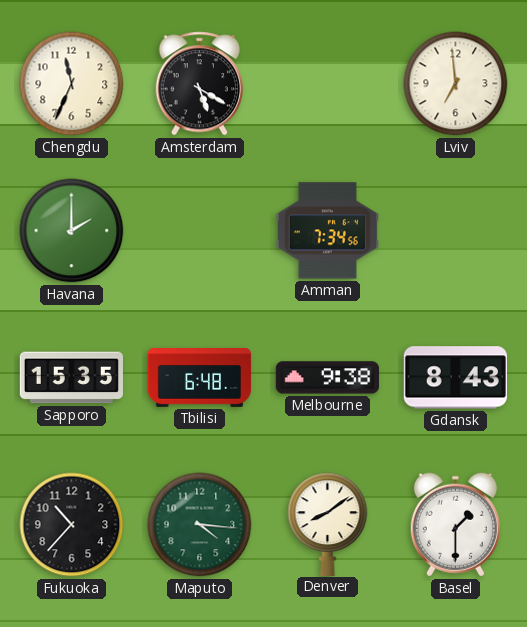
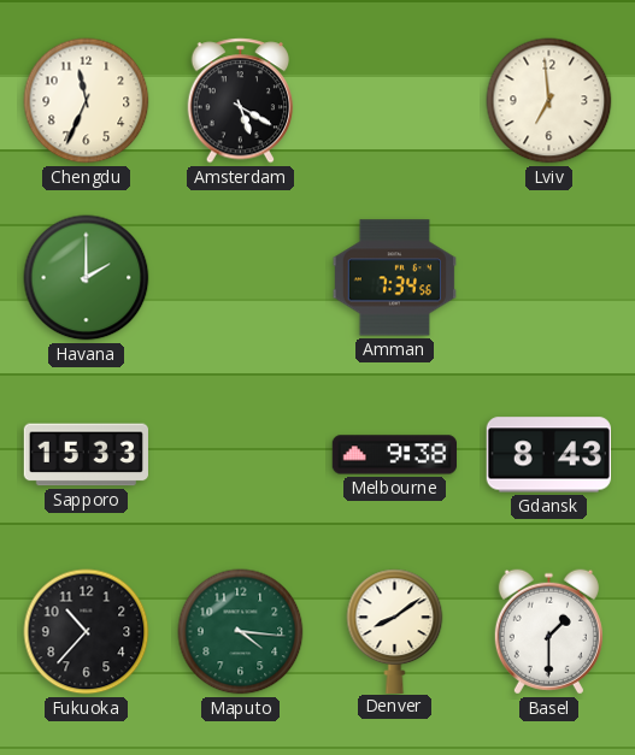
Sapporo: 15:35 -> 15:33 (86, 455)
Tbilisi: 6:48 -> none (200, 378)
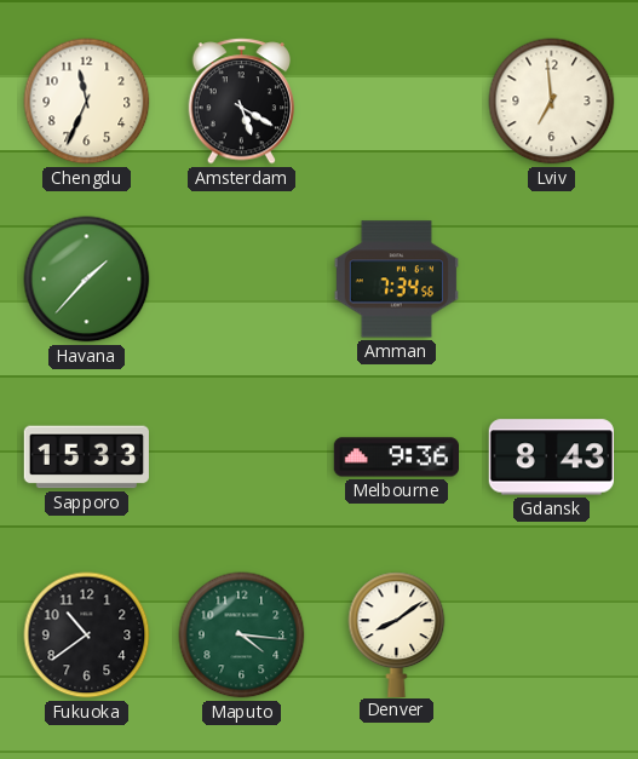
Havana: 2:00 -> 1:37 (87, 280)
Melbourne: 9:38 -> 9:36 (396, 458)
Fukuoka: 10:37 -> 10:39 (87, 636)
Basel: 1:30 -> none (548, 632)
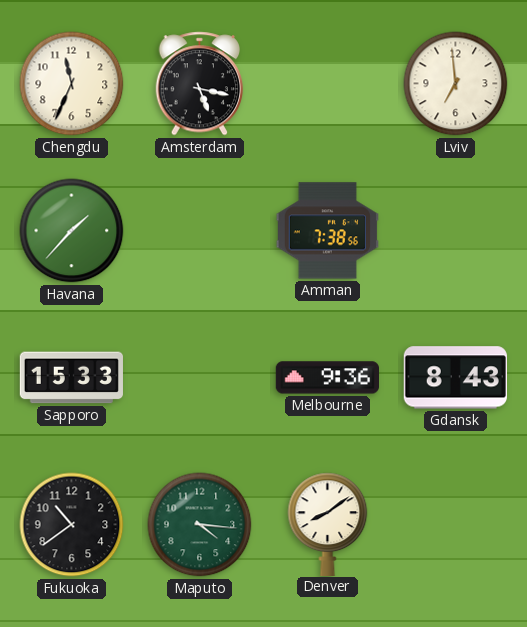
Amsterdam: 5:20 -> 5:17 (200, 84)
Amman: 7:34 -> 7:38 (327, 231)
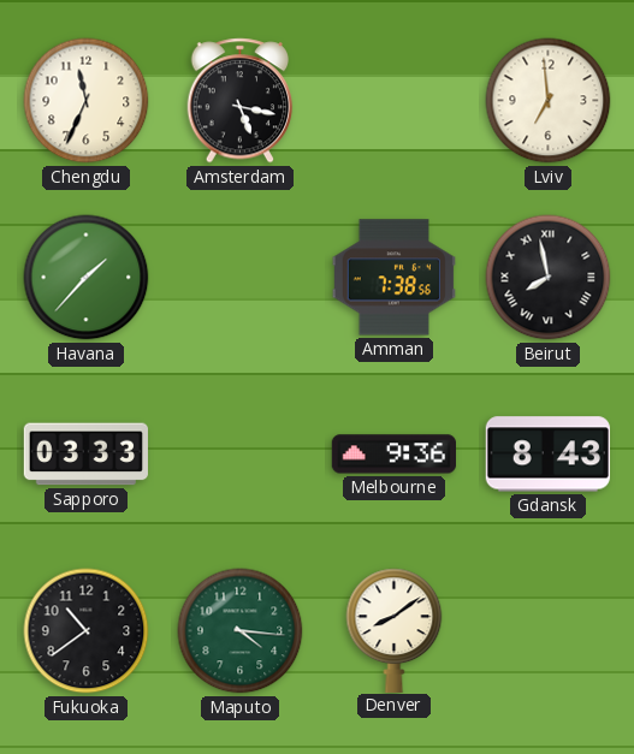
Beirut: none -> 7:58 (549, 278)
Sapporo: 15:33 -> 03:33 (85, 455)
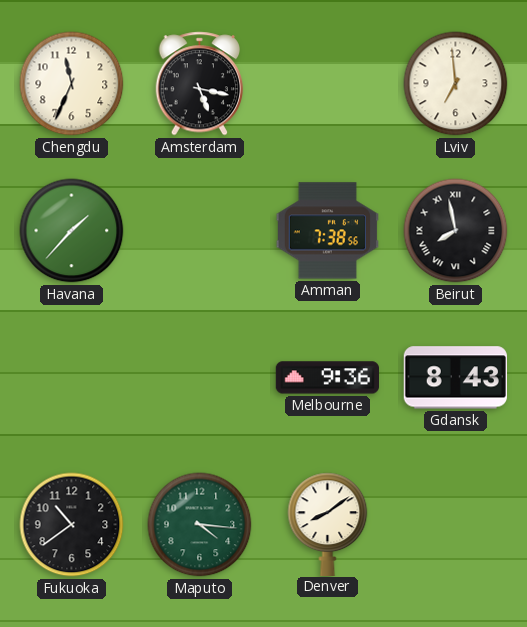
Sapporo: 03:33 -> none (85, 455)
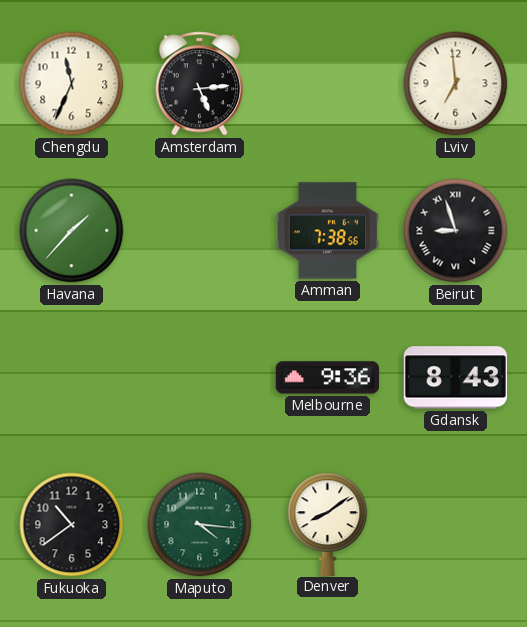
Amsterdam: 5:17 -> 5:14 (200, 84)
Beirut: 7:58 -> 8:57 (456, 231)
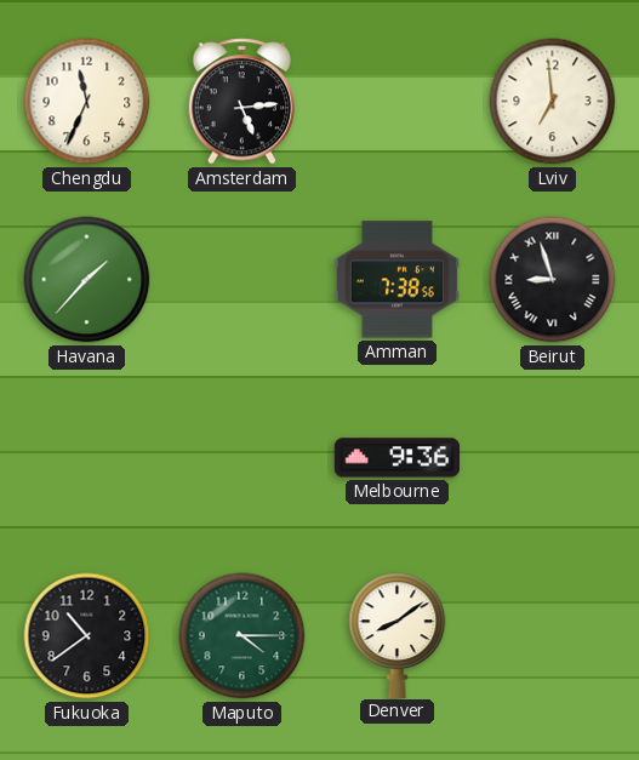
Gdansk: 8:43 -> none (455, 378)
Maputo: 4:16 -> 4:15 (243, 636)
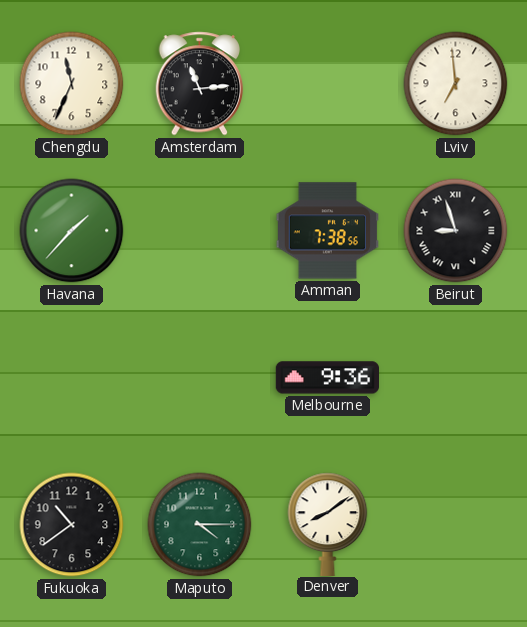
Amsterdam: 5:14 -> 11:14 (200, 84)
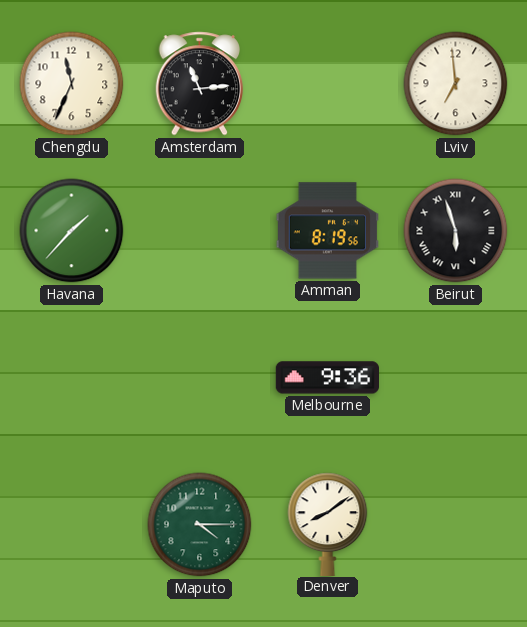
Amman: 7:38 -> 8:19 (327, 231)
Beirut: 8:57 -> 5:57 (456, 231)
Fukuoka: 10:39 -> none (72, 525)
